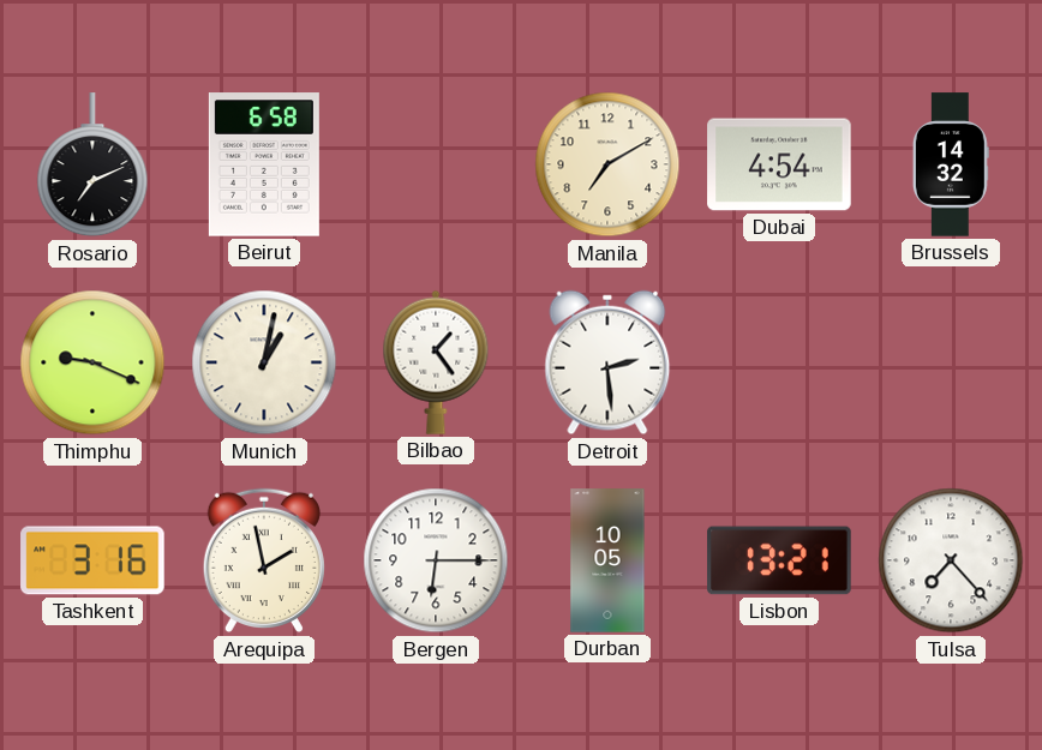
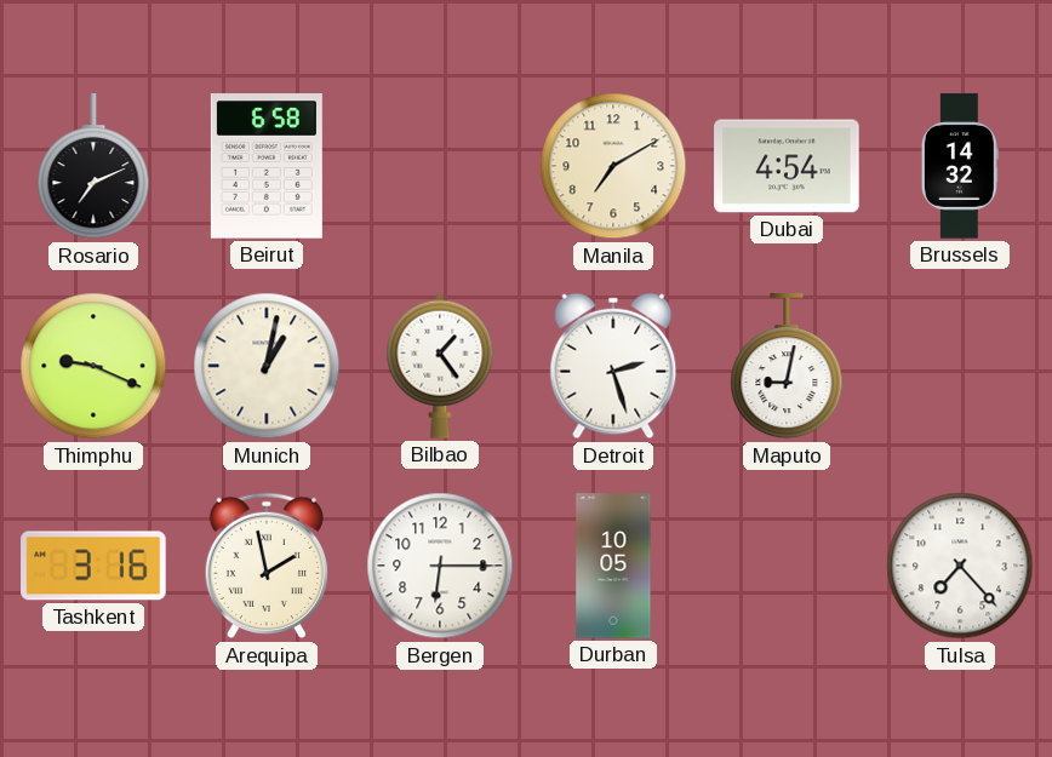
Detroit: 2:29 -> 2:27 (613, 366)
Maputo: none -> 9:02 (787, 367)
Lisbon: 13:21 -> none (779, 560)
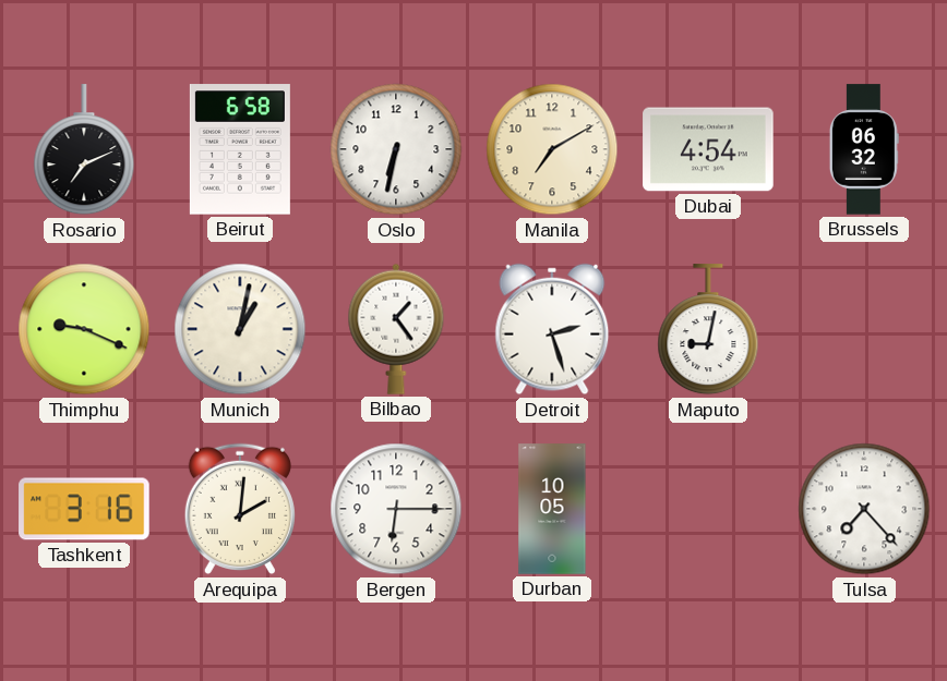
Oslo: none -> 6:32 (396, 149)
Brussels: 14:32 -> 06:32 (864, 149)
Arequipa: 1:58 -> 2:01 (240, 509)
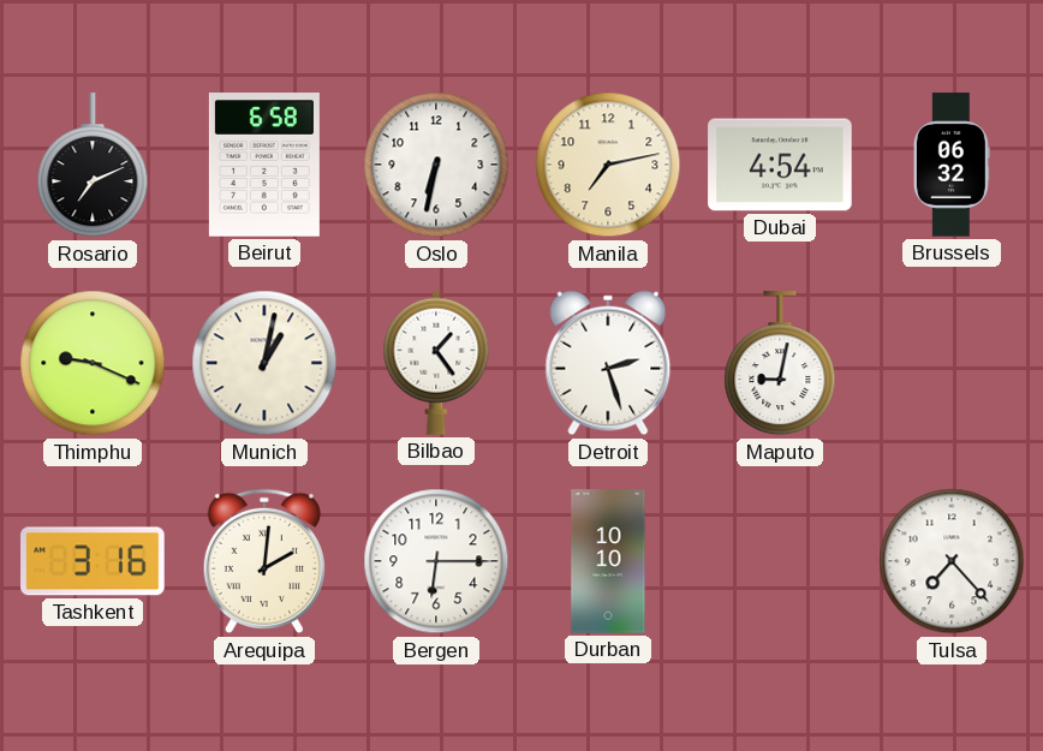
Manila: 7:10 -> 7:13 (608, 165)
Durban: 10:05 -> 10:10 (608, 561)
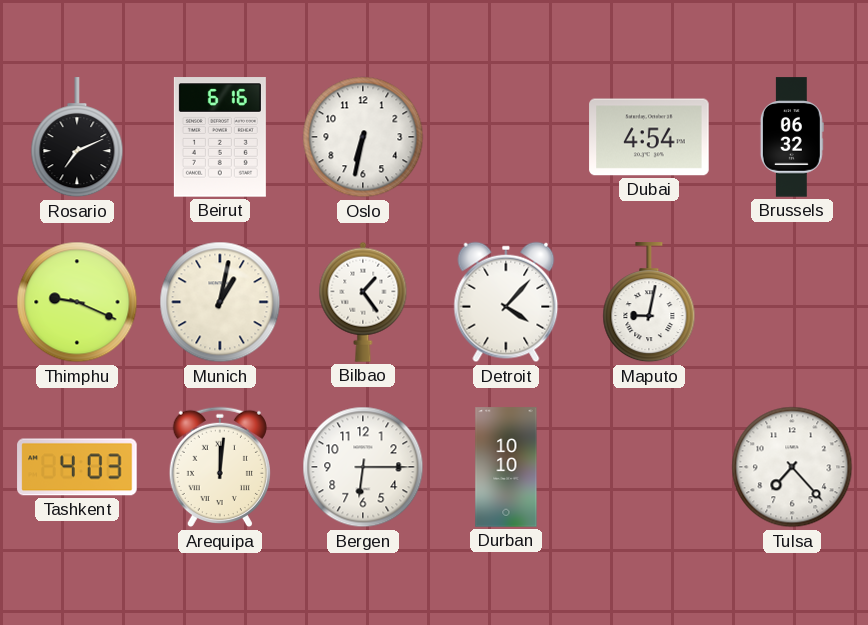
Beirut: 6:58 -> 6:16 (220, 137)
Manila: 7:13 -> none (608, 165)
Detroit: 2:27 -> 4:07 (506, 302)
Tashkent: 3:16 -> 4:03 (77, 467)
Arequipa: 2:01 -> 12:01 (220, 467)
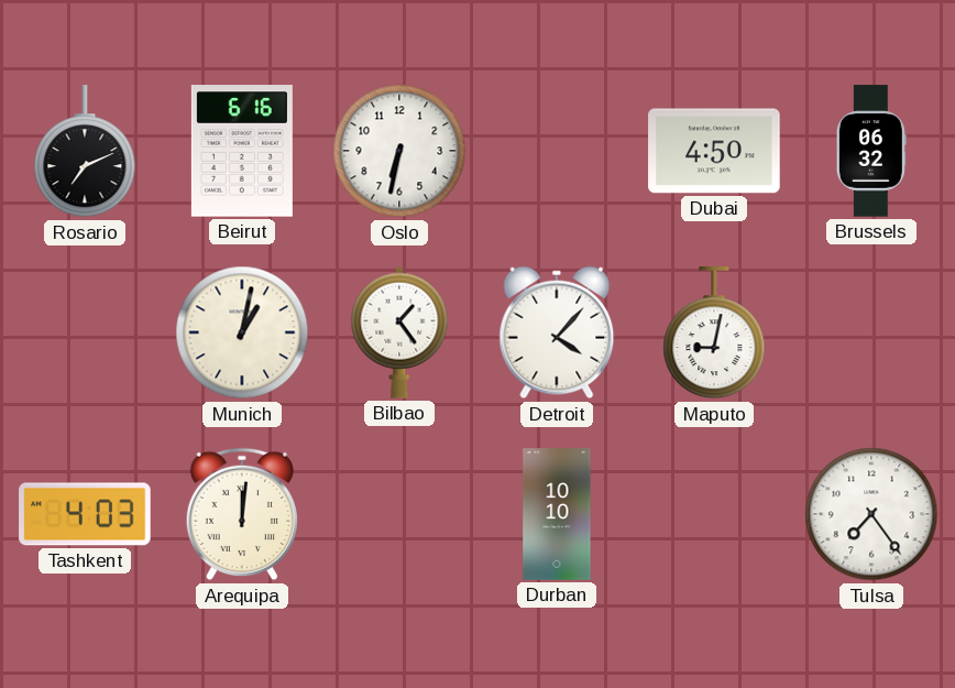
Dubai: 4:54 -> 4:50 (714, 151)
Thimphu: 9:19 -> none (77, 302)
Bergen: 6:15 -> none (363, 467)
Tulsa: 7:23 -> 7:24 (871, 514)
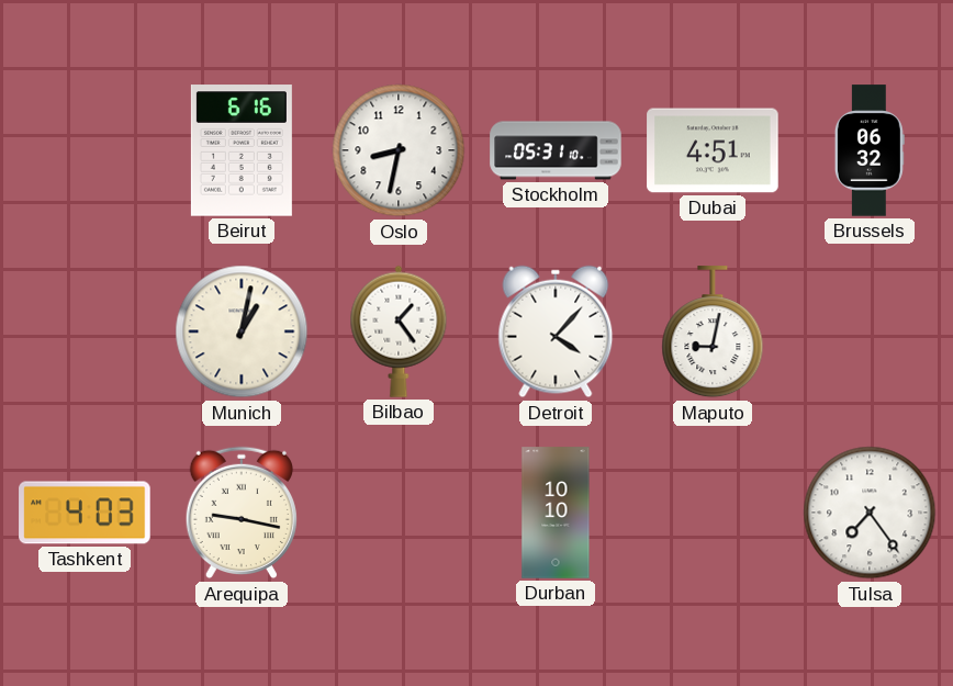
Rosario: 7:11 -> none (85, 152)
Oslo: 6:32 -> 8:32 (399, 150)
Stockholm: none -> 05:31 (556, 150)
Dubai: 4:50 -> 4:51 (713, 150)
Arequipa: 12:01 -> 9:17 (242, 513)
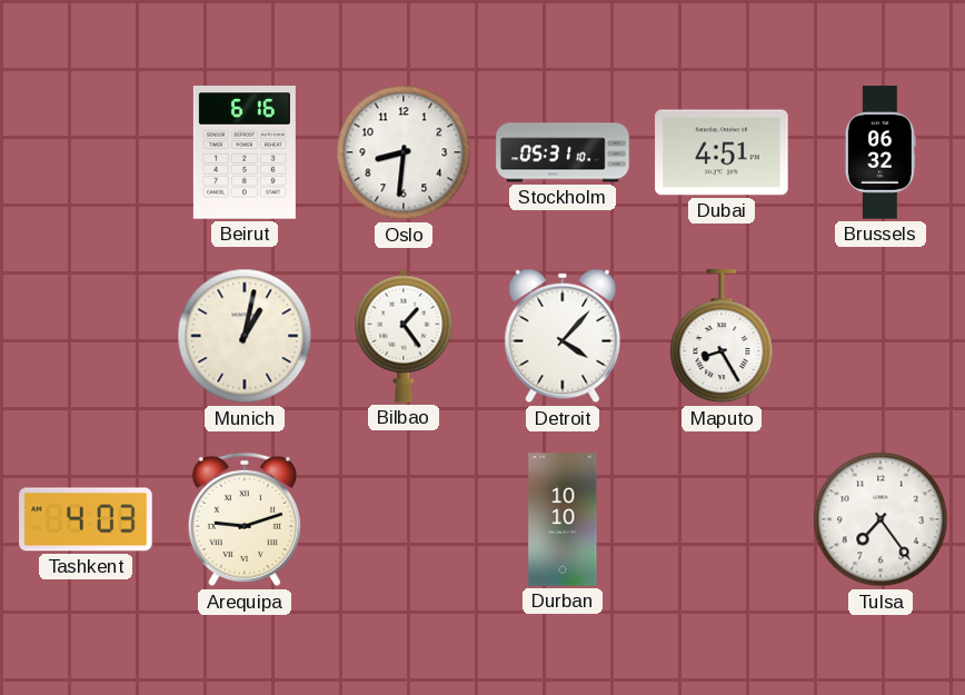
Oslo: 8:32 -> 8:31 (404, 152)
Maputo: 9:02 -> 8:25 (722, 337)
Arequipa: 9:17 -> 9:12 (245, 519)
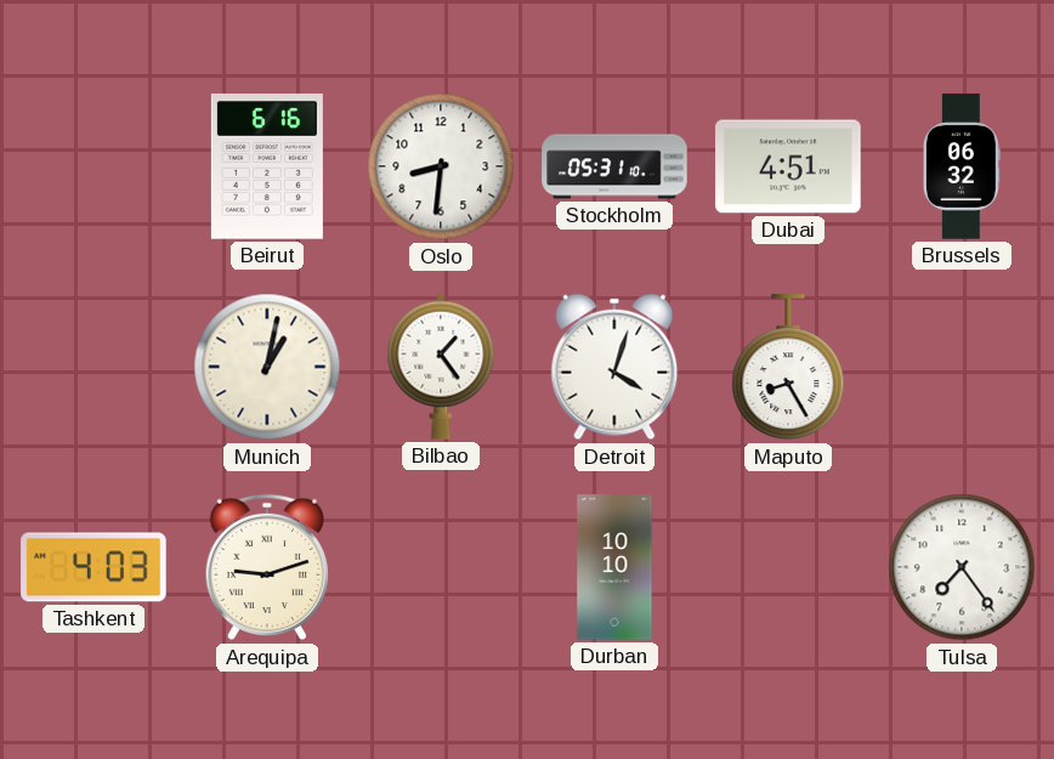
Detroit: 4:07 -> 4:03 (614, 367)
